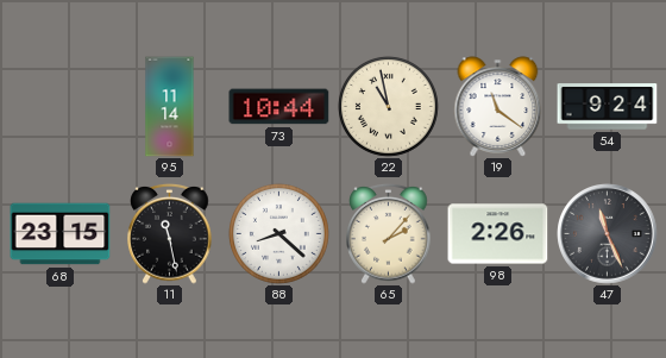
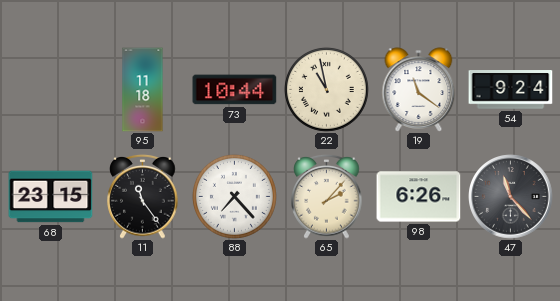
95: 11:14 -> 11:18 (143, 90)
11: 11:28 -> 11:24 (143, 196)
88: 8:22 -> 7:23 (234, 196)
98: 2:26 -> 6:26 (419, 197)
47: 11:26 -> 11:23 (511, 197)
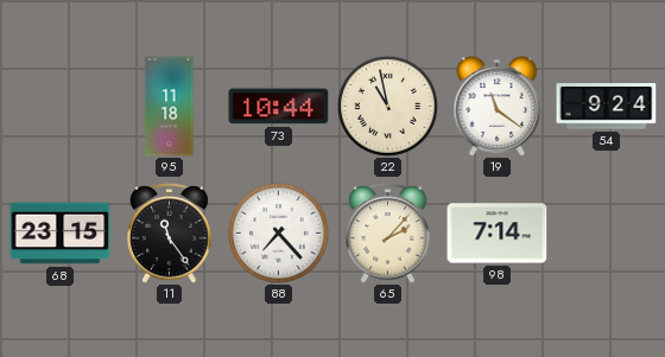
98: 6:26 -> 7:14 (498, 234)
47: 11:23 -> none (511, 197)
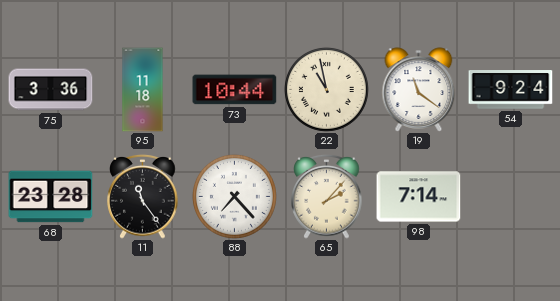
75: none -> 3:36 (51, 90)
68: 23:15 -> 23:28 (51, 197)
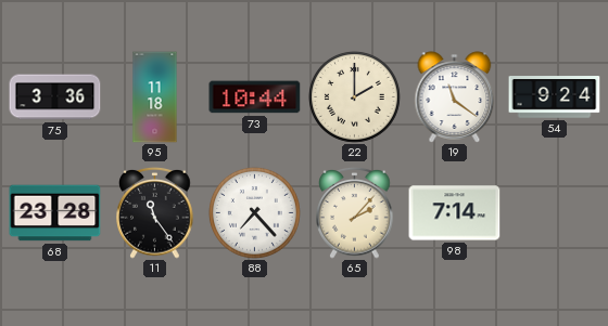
22: 10:58 -> 2:00 (354, 96)
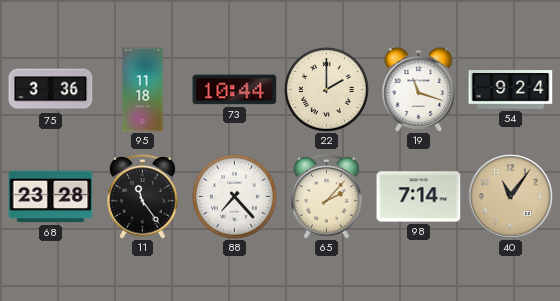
19: 11:21 -> 11:18 (419, 90)
40: none -> 11:06 (511, 197)
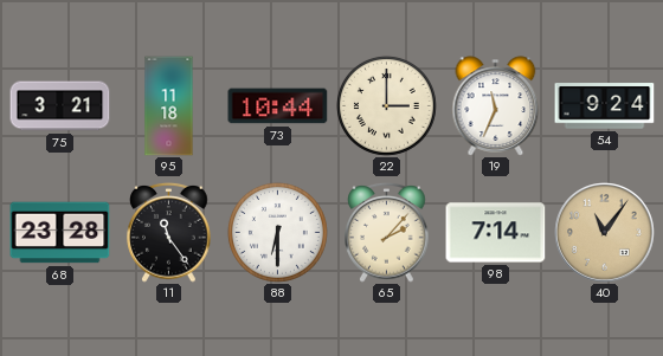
75: 3:36 -> 3:21 (60, 106)
22: 2:00 -> 3:00 (386, 105)
19: 11:18 -> 11:34 (496, 106)
88: 7:23 -> 6:30 (277, 232)
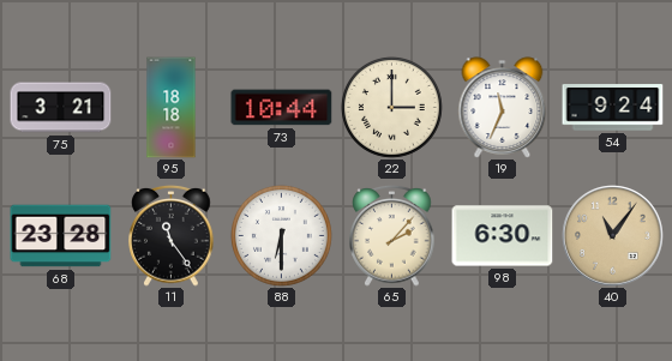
95: 11:18 -> 18:18 (172, 108)
98: 7:14 -> 6:30 (503, 236)
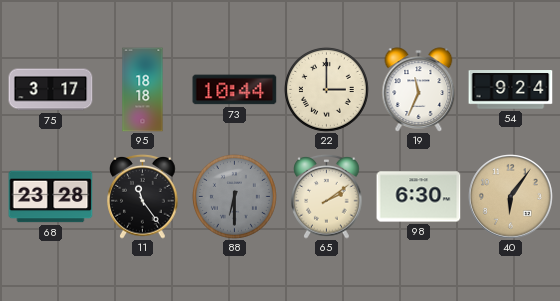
75: 3:21 -> 3:17 (51, 90)
88 dial: white -> grey (234, 196)
65: 2:07 -> 2:09 (327, 196)
40: 11:06 -> 6:06 (511, 197)
